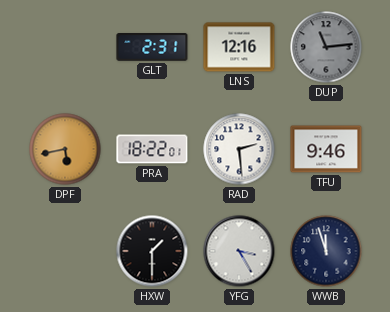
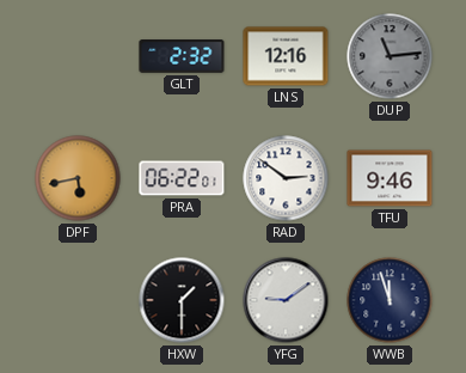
GLT: 2:31 -> 2:32 (182, 56)
PRA: 18:22 -> 06:22 (182, 178)
RAD: 2:29 -> 2:51 (286, 178)
YFG: 3:25 -> 9:09 (286, 300)
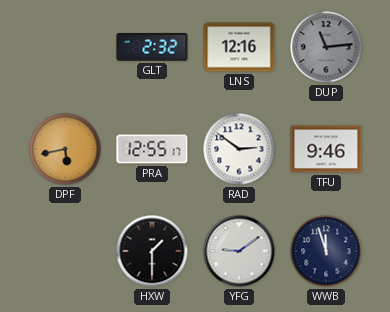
PRA: 06:22 -> 12:55 (152, 149)
